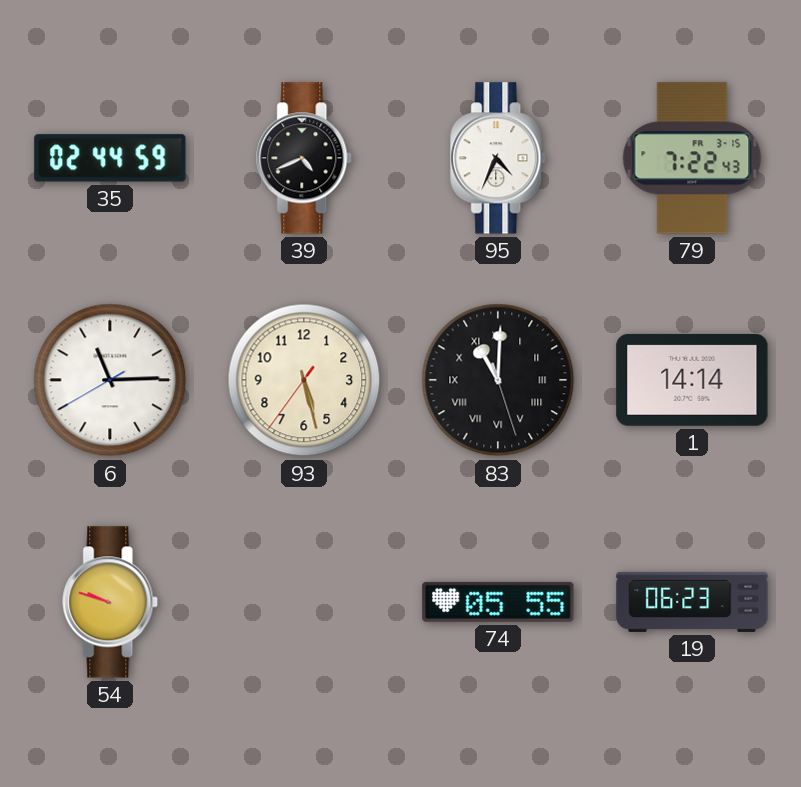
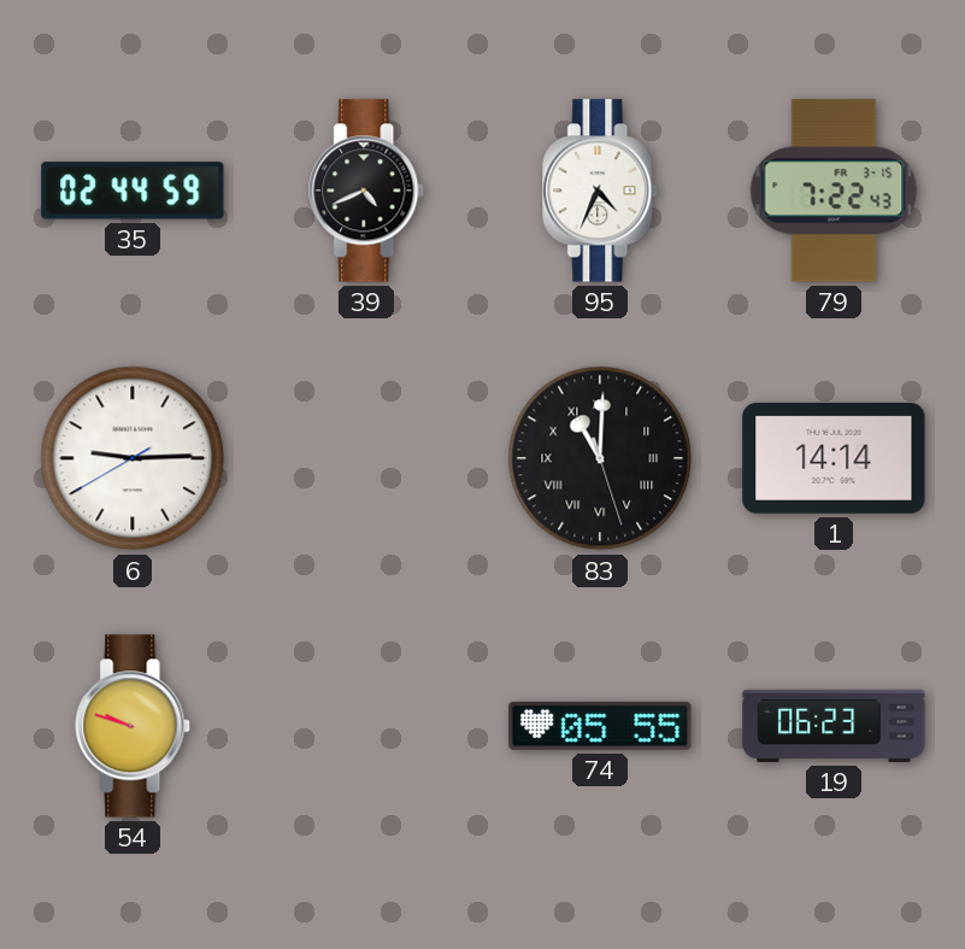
6: 11:14 -> 9:14 (133, 458)
93: 5:27 -> none (304, 380)
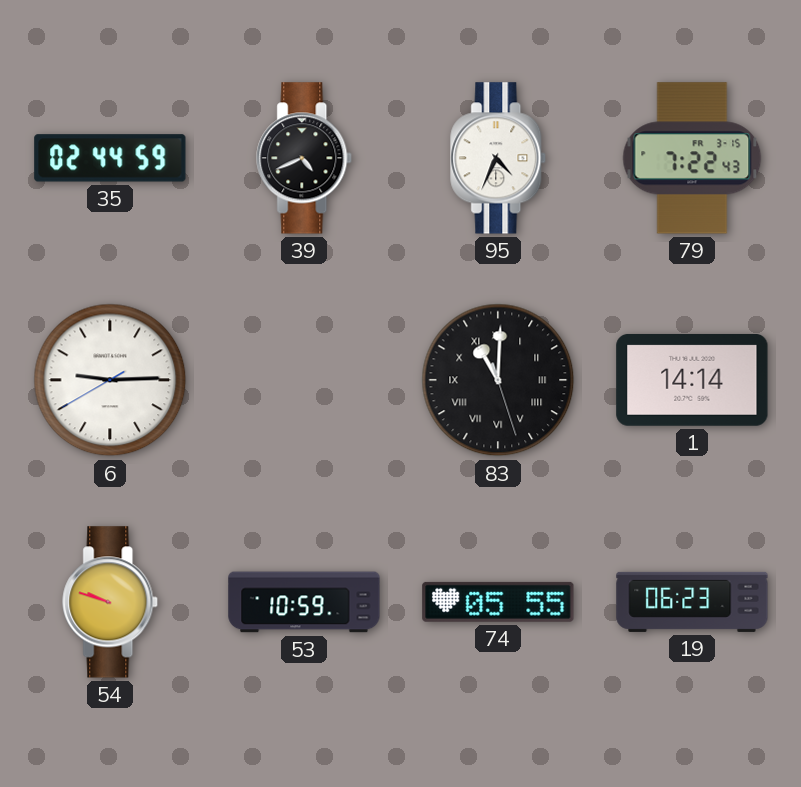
53: none -> 10:59 (304, 602)
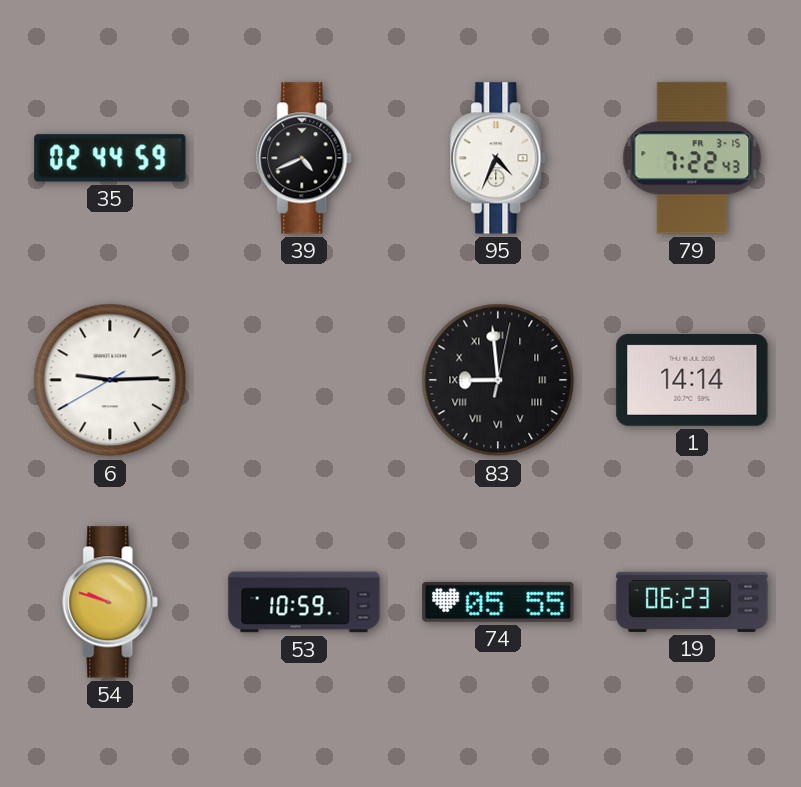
83: 11:00 -> 8:59 (498, 380)
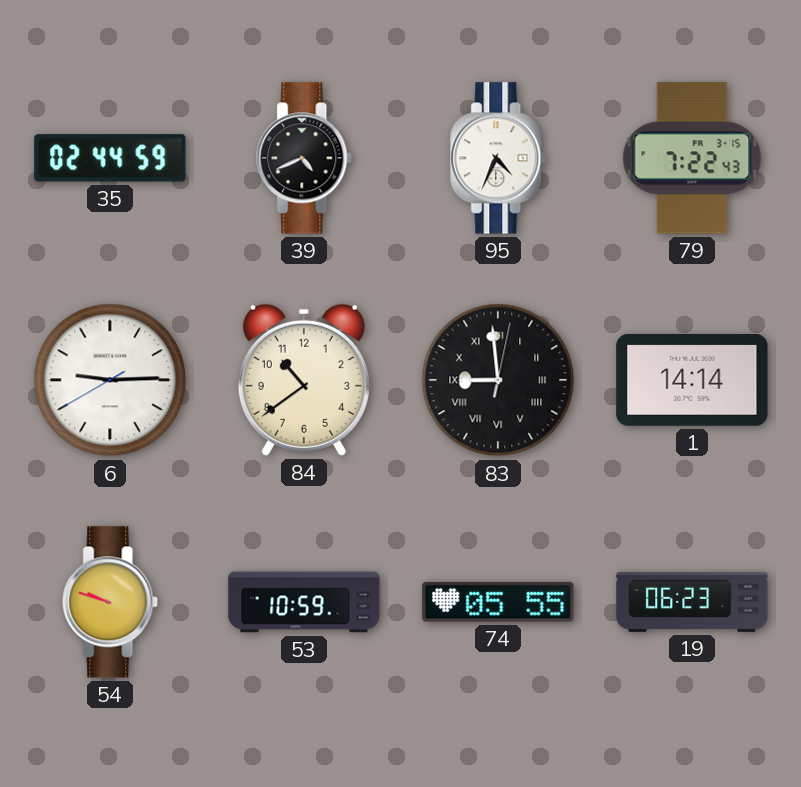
84: none -> 10:39 (304, 380)
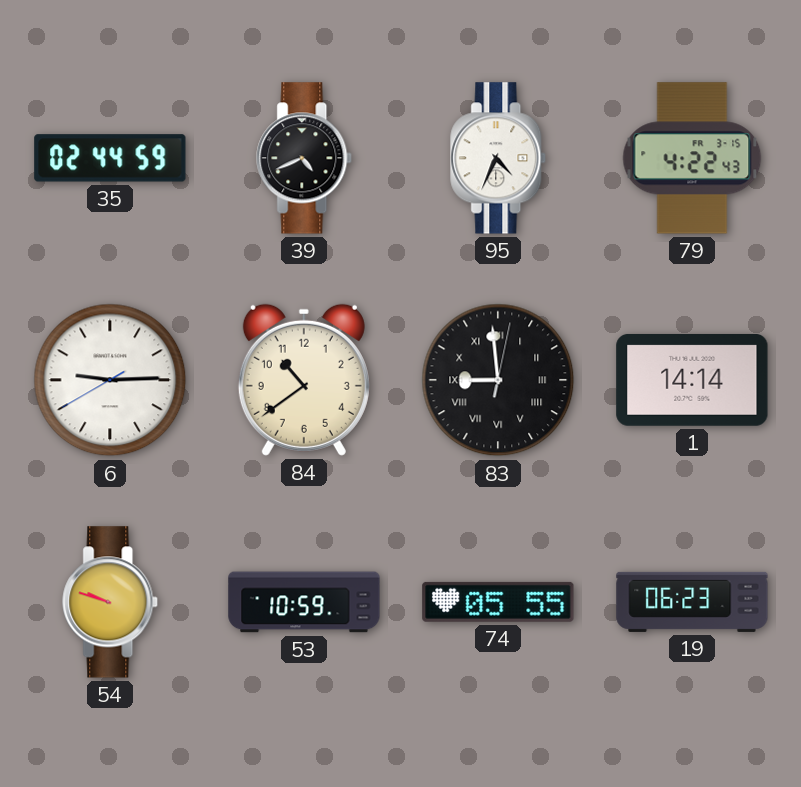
79: 7:22 -> 4:22 (692, 158)
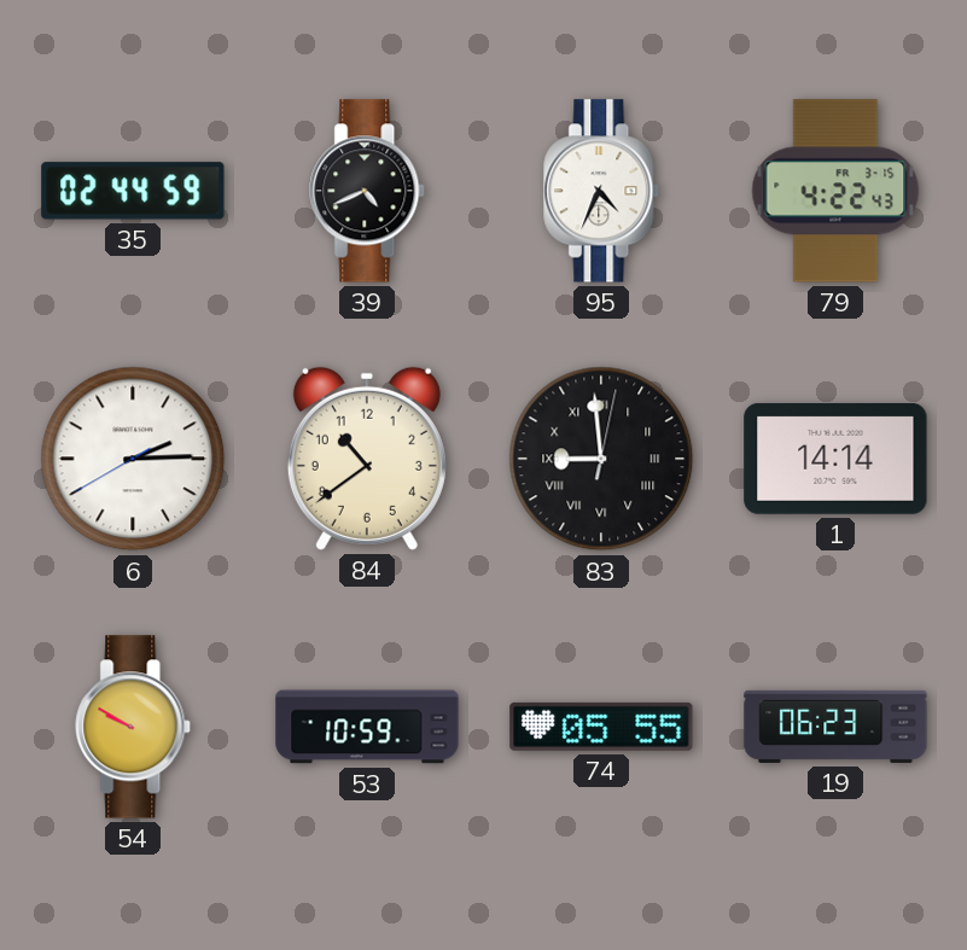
6: 9:14 -> 2:14 (133, 459)
54: 9:48 -> 9:50 (134, 727)
